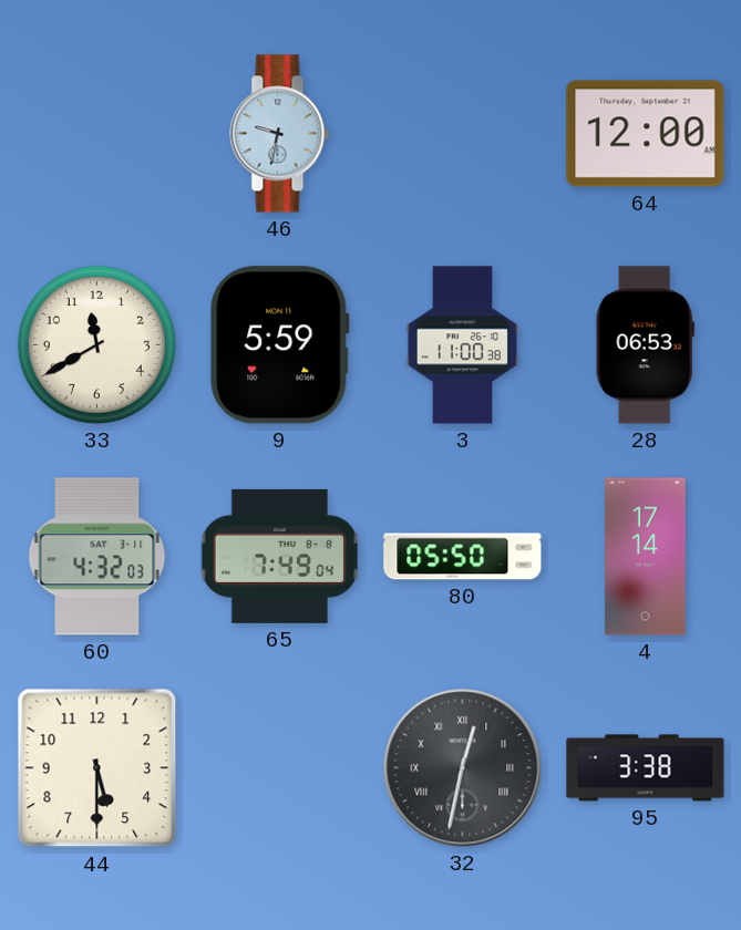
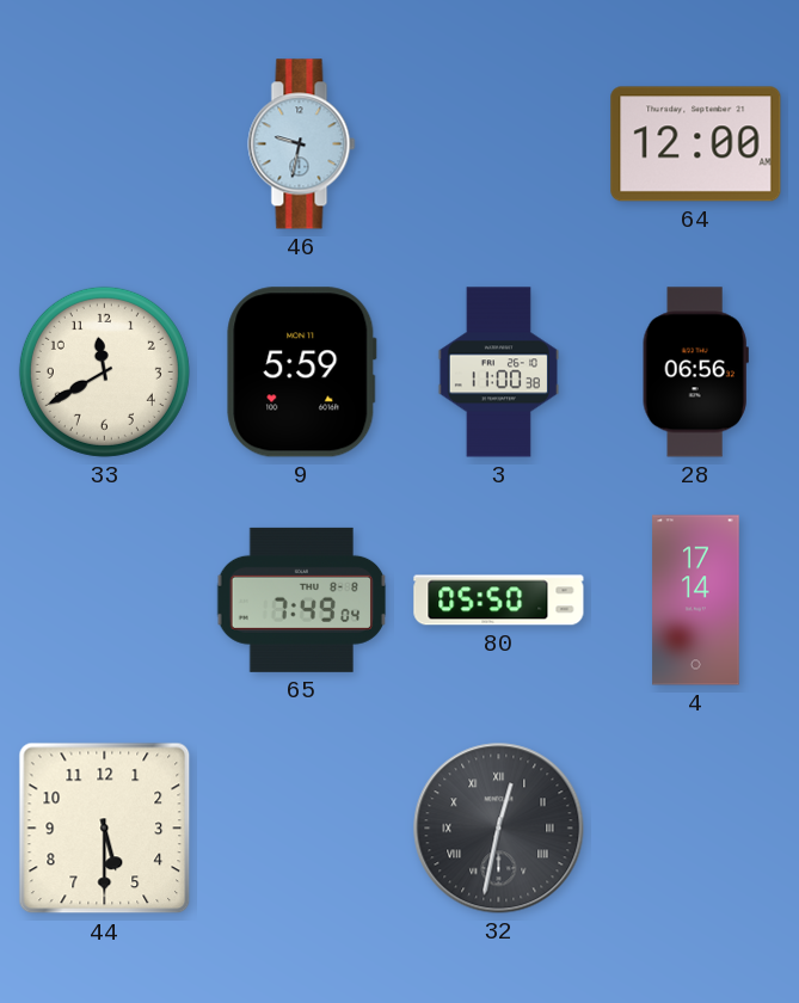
28: 06:53 -> 06:56 (695, 373)
60: 4:32 -> none (97, 557)
95: 3:38 -> none (646, 768)
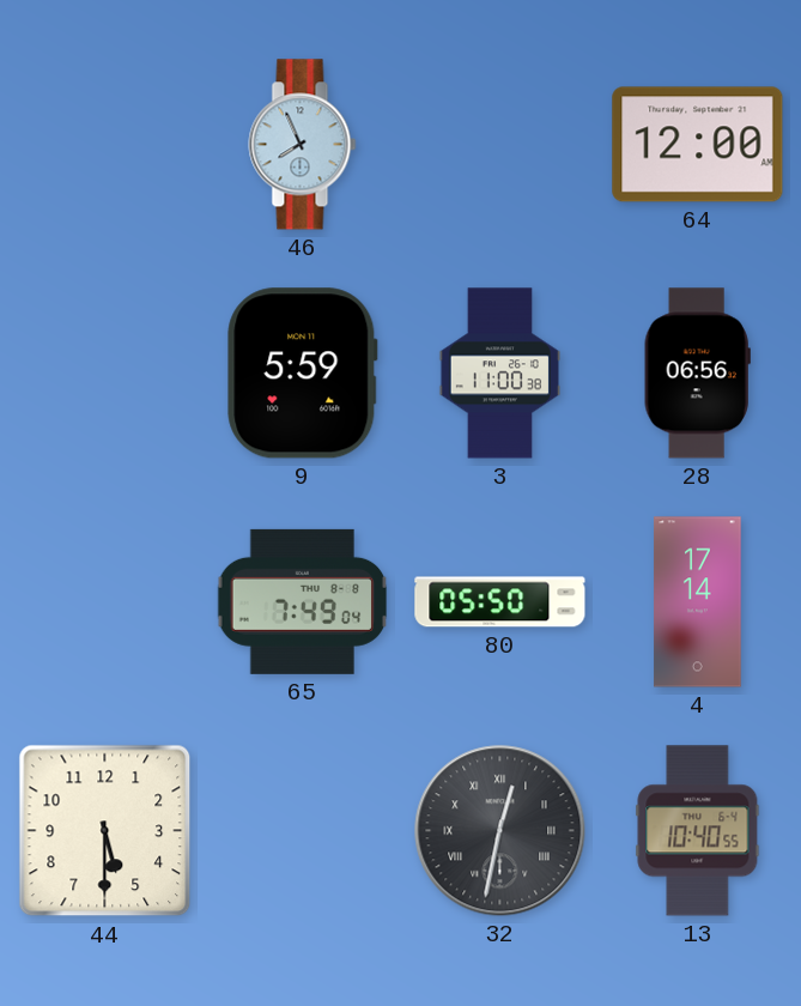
46: 9:32 -> 7:56 (303, 145)
33: 11:40 -> none (104, 371)
13: none -> 10:40 (698, 831)
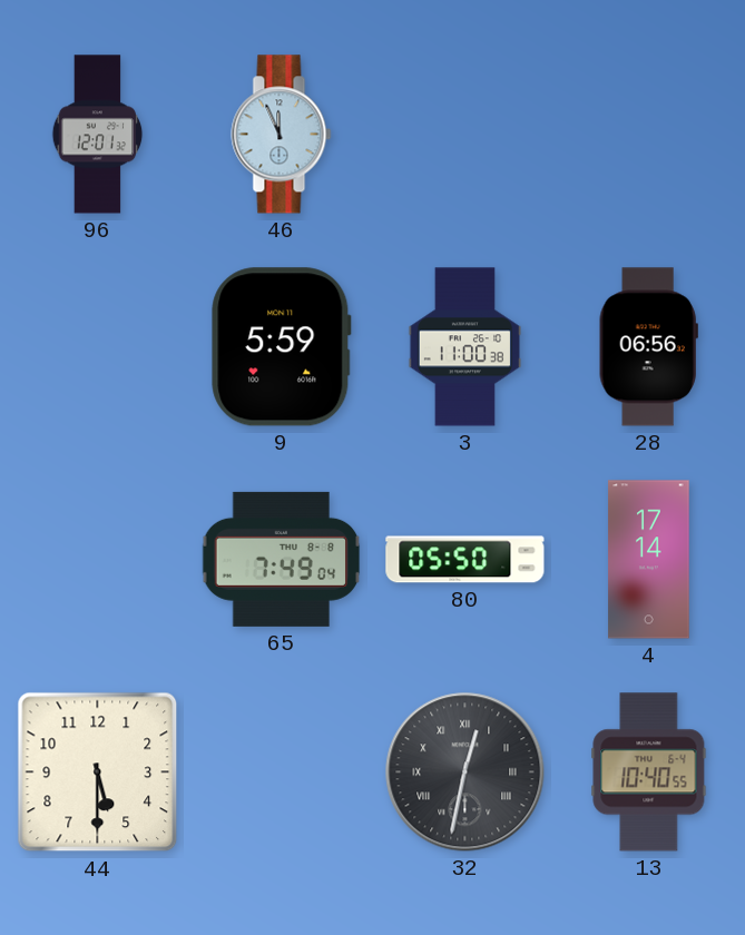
96: none -> 12:01 (98, 135)
46: 7:56 -> 11:56 (282, 135)
64: 12:00 -> none (698, 145)
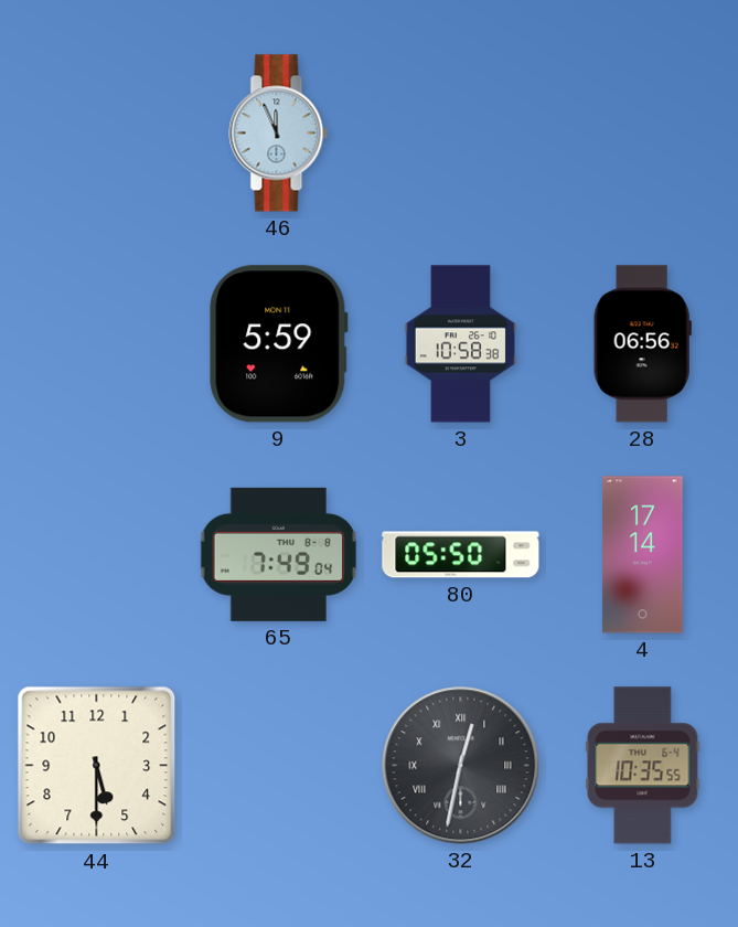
96: 12:01 -> none (98, 135)
3: 11:00 -> 10:58 (460, 344)
13: 10:40 -> 10:35 (643, 766)
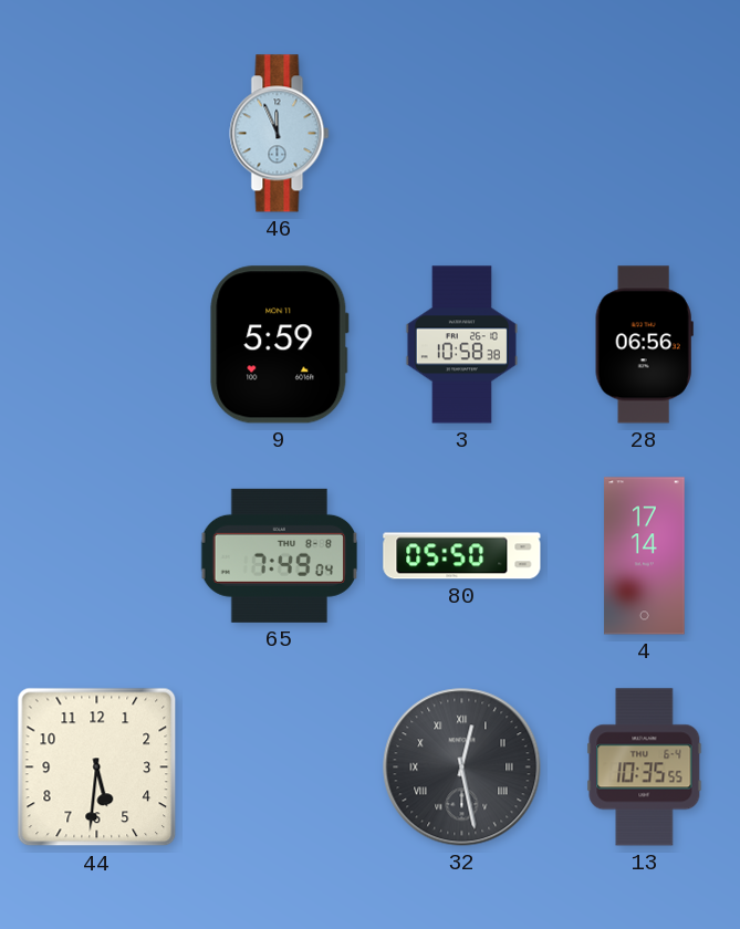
44: 5:30 -> 5:31 (97, 768)
32: 12:32 -> 12:28 (462, 768)
